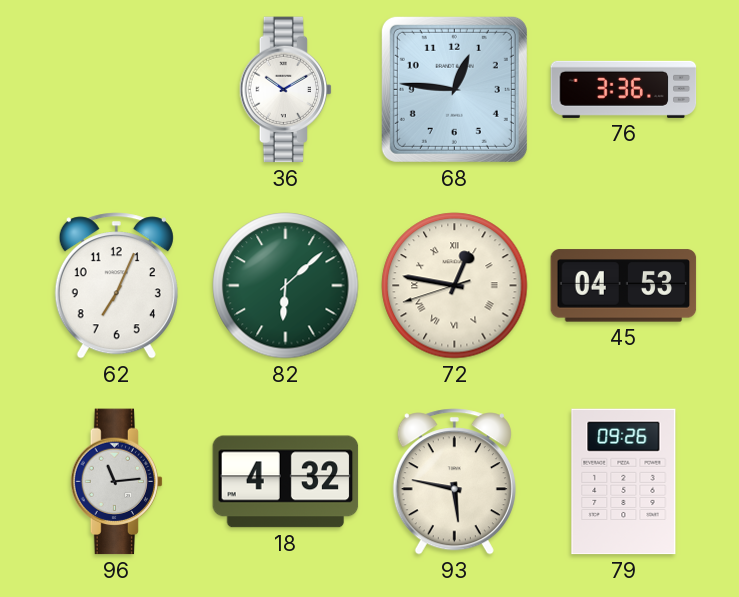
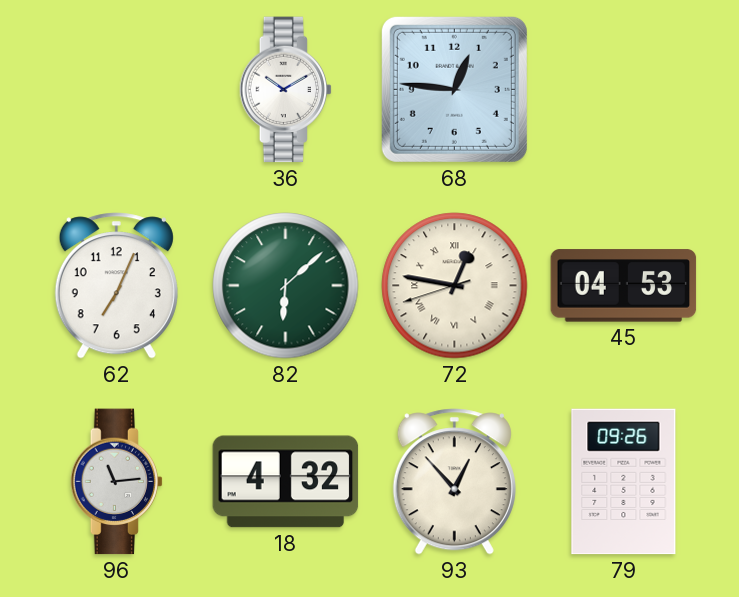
76: 3:36 -> none (624, 89)
93: 5:47 -> 12:53 (454, 482)
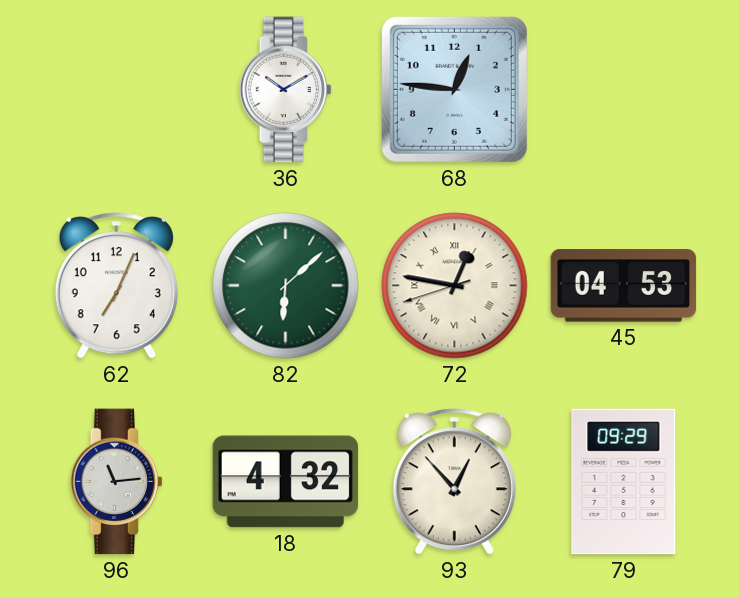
79: 09:26 -> 09:29 (624, 482)
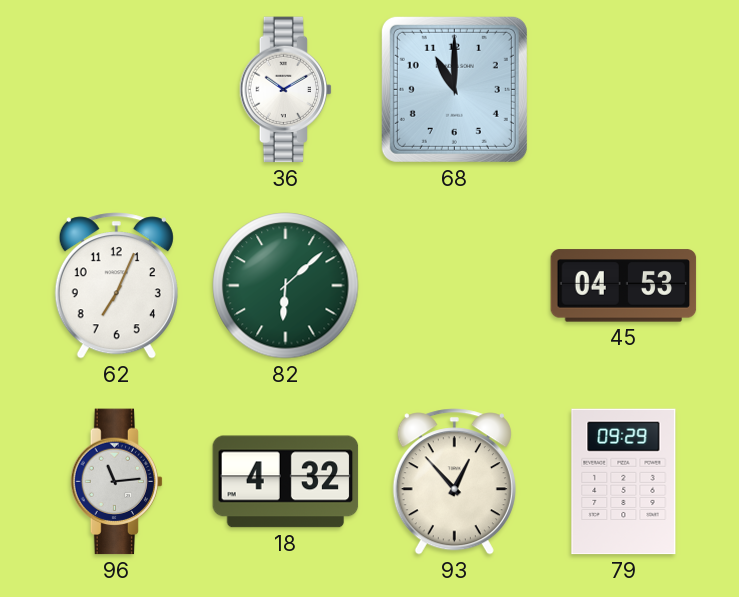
68: 12:46 -> 11:00 (454, 89)
72: 12:46 -> none (455, 286)
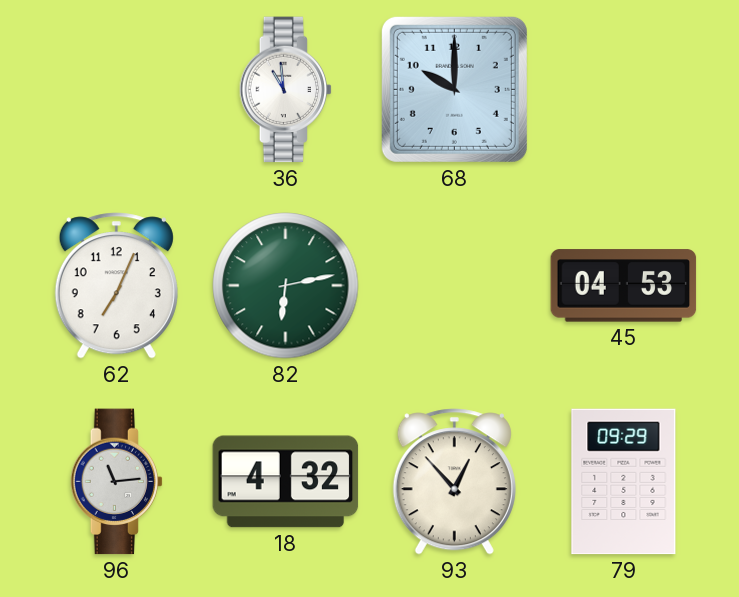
36: 10:10 -> 10:59 (286, 90)
68: 11:00 -> 10:00 (454, 89)
82: 6:08 -> 6:13 (286, 286)
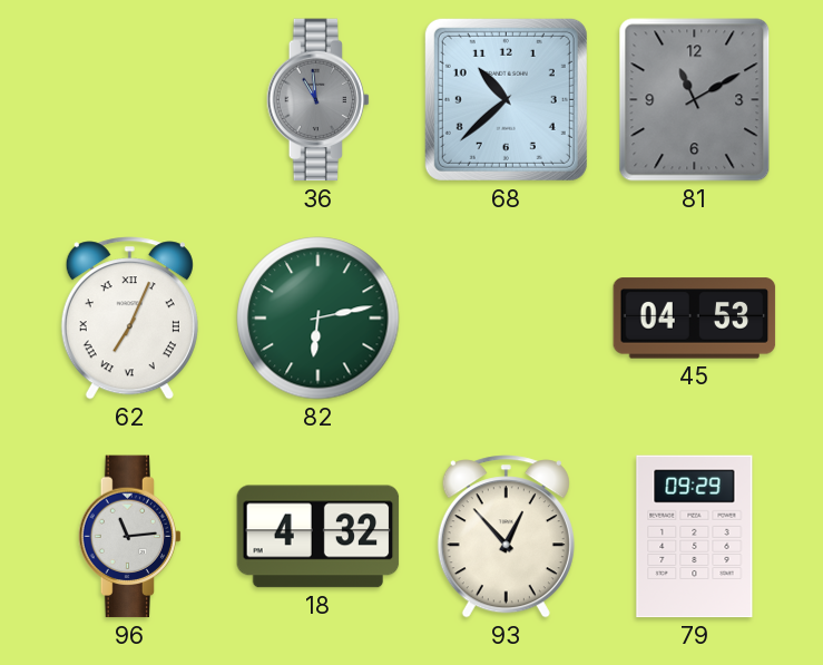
36 dial: white -> grey (319, 100)
68: 10:00 -> 10:38 (506, 99)
81: none -> 11:10 (695, 100)
62 numerals: Arabic -> Roman (129, 319)
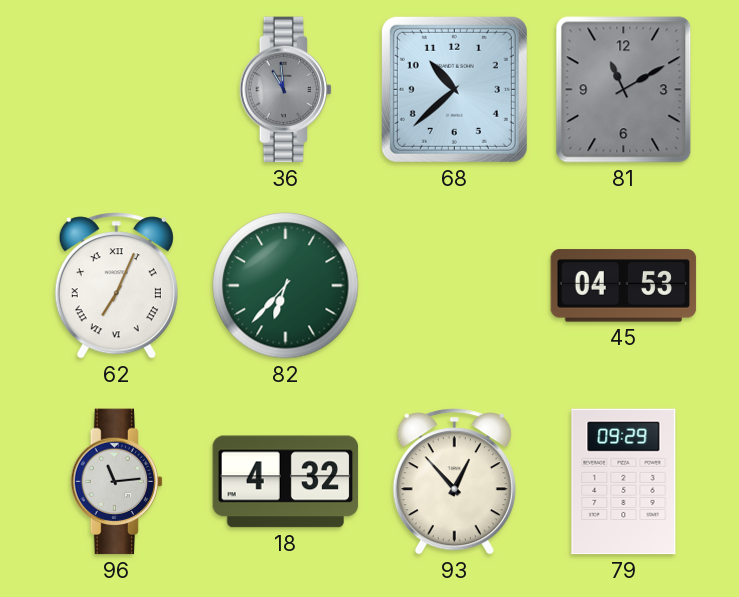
82: 6:13 -> 6:37 (286, 286)
